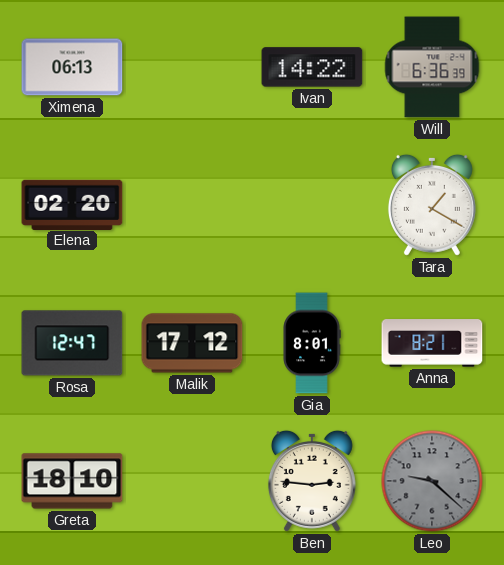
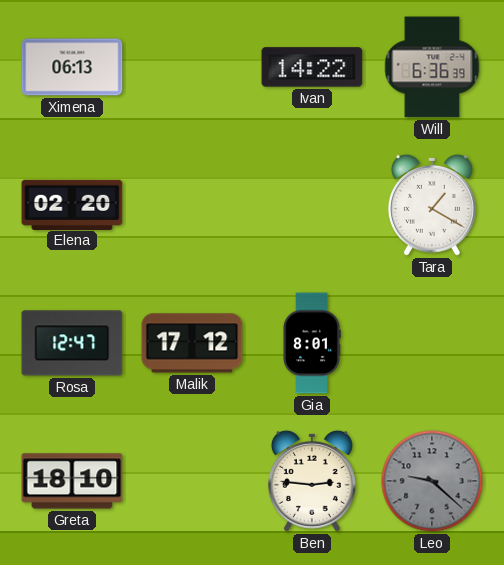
Anna: 8:21 -> none (432, 343)
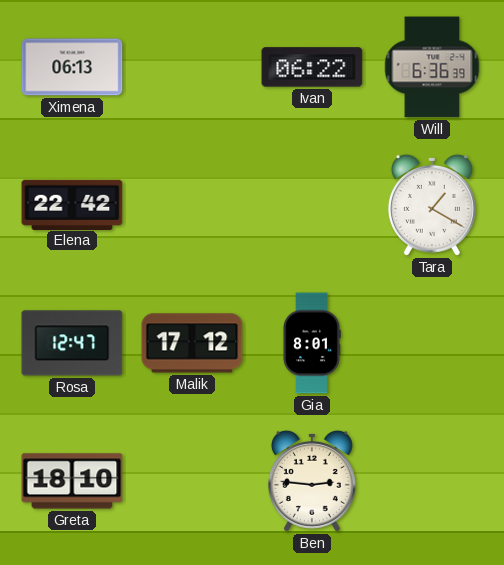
Ivan: 14:22 -> 06:22 (312, 67)
Elena: 02:20 -> 22:42 (72, 204)
Leo: 9:22 -> none (432, 481)
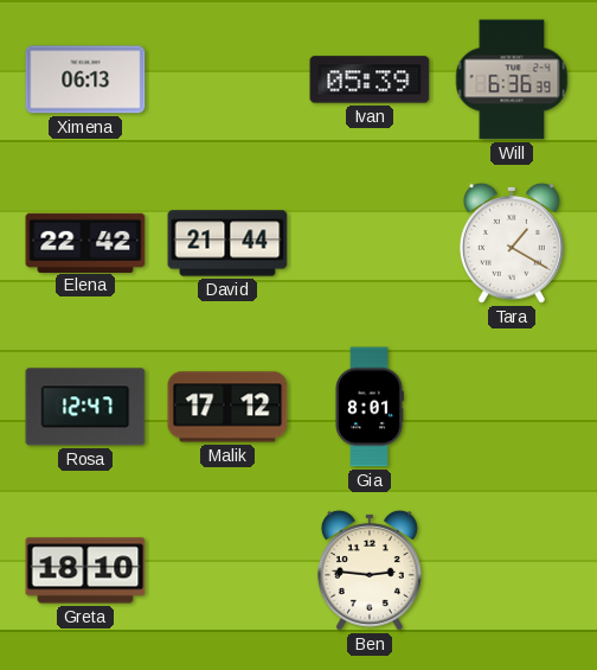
Ivan: 06:22 -> 05:39 (370, 79)
David: none -> 21:44 (227, 243)
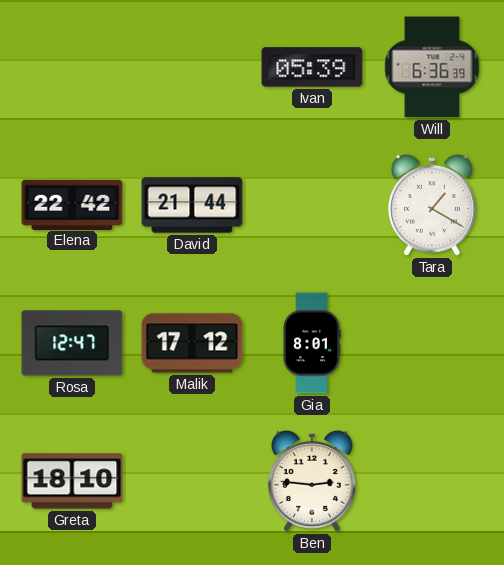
Ximena: 06:13 -> none (85, 79)
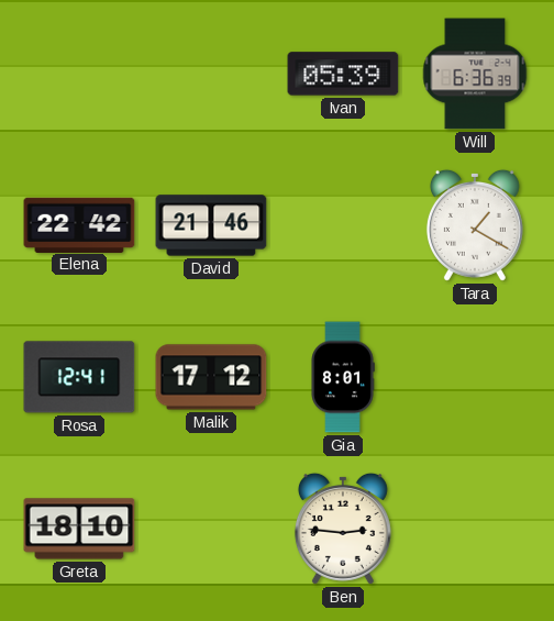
David: 21:44 -> 21:46 (211, 225)
Rosa: 12:47 -> 12:41 (79, 377)
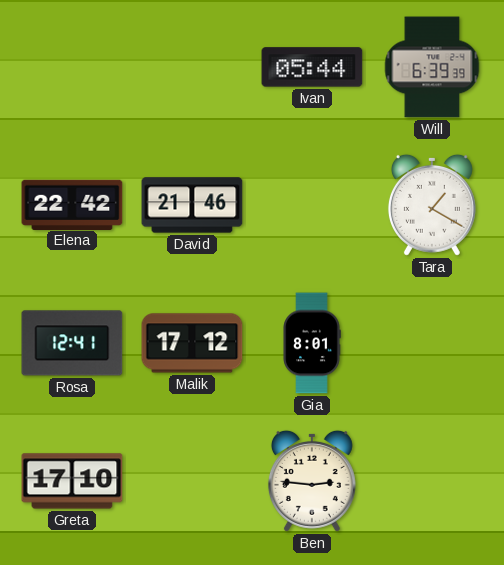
Ivan: 05:39 -> 05:44 (312, 67)
Will: 6:36 -> 6:39 (432, 67)
Greta: 18:10 -> 17:10 (72, 481)
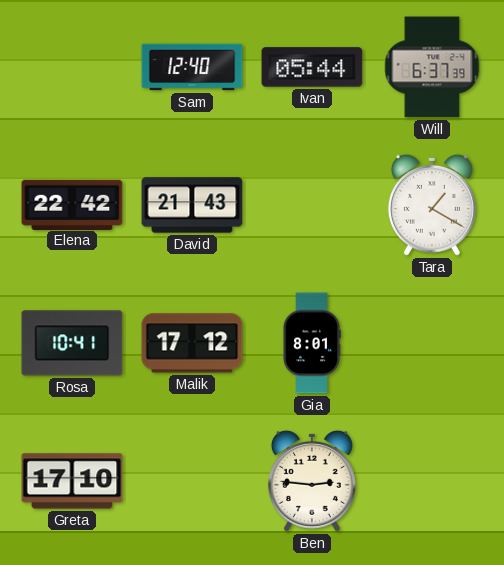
Sam: none -> 12:40 (192, 67)
Will: 6:39 -> 6:37 (432, 67)
David: 21:46 -> 21:43 (192, 205)
Rosa: 12:41 -> 10:41 (72, 343)
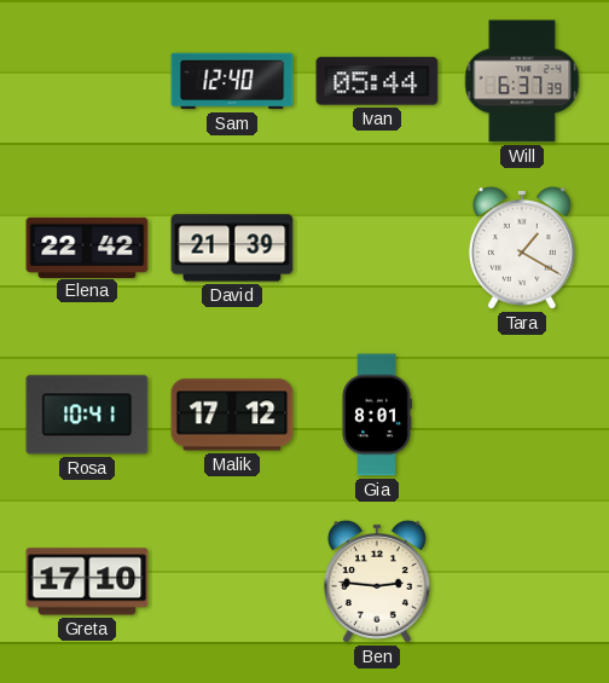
David: 21:43 -> 21:39 (232, 248)
